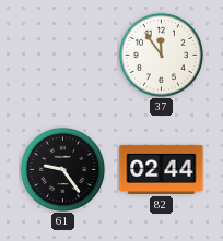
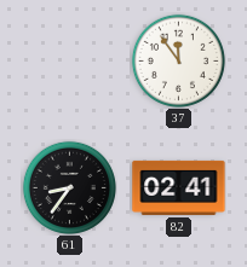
61: 9:24 -> 8:36 (69, 187)
82: 02:44 -> 02:41 (179, 187)
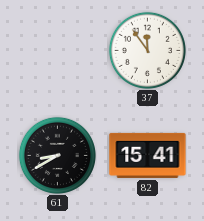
61: 8:36 -> 8:40 (57, 155)
82: 02:41 -> 15:41 (148, 155)
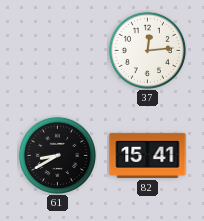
37: 11:54 -> 12:14 (147, 50)
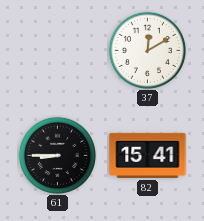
37: 12:14 -> 12:10 (147, 50)
61: 8:40 -> 8:45 (57, 155)
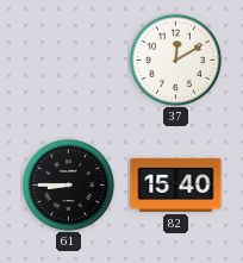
82: 15:41 -> 15:40 (176, 184)
